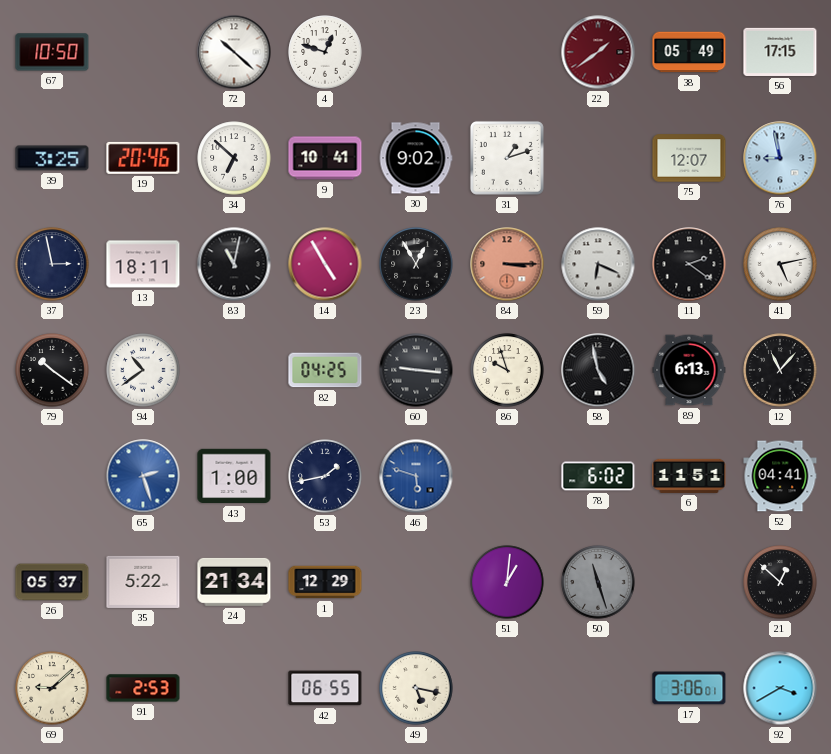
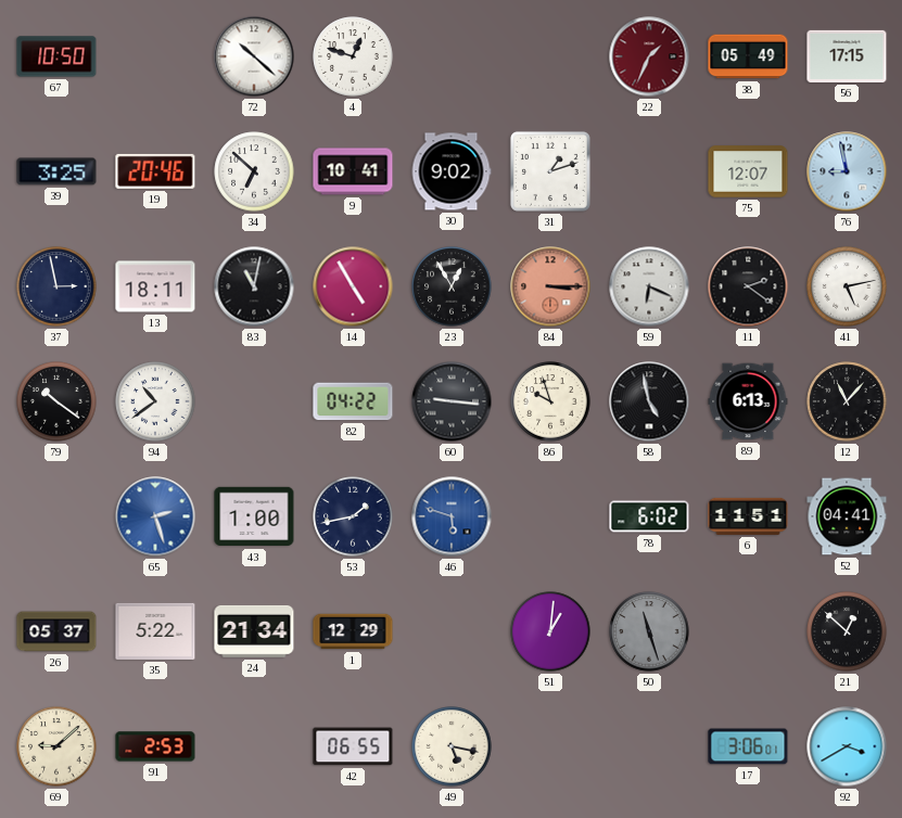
22: 1:39 -> 1:34 (649, 56)
82: 04:25 -> 04:22 (353, 401)
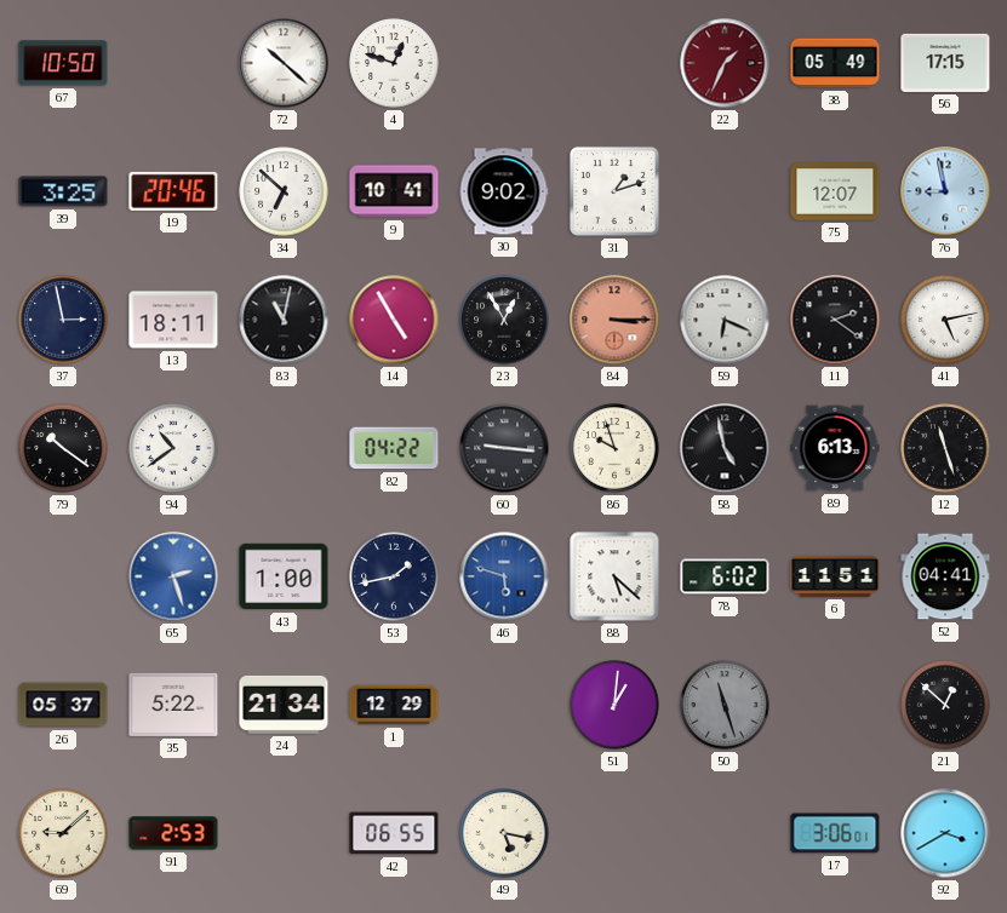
12: 11:07 -> 11:27 (945, 448)
88: none -> 5:22 (614, 576)
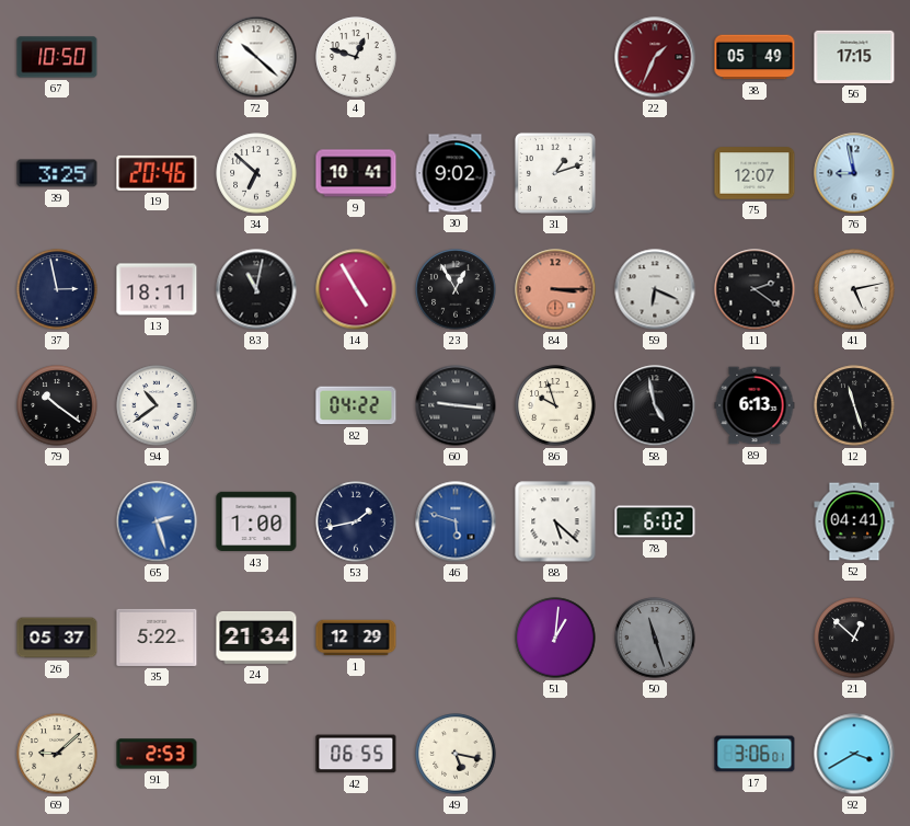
6: 11:51 -> none (835, 576)
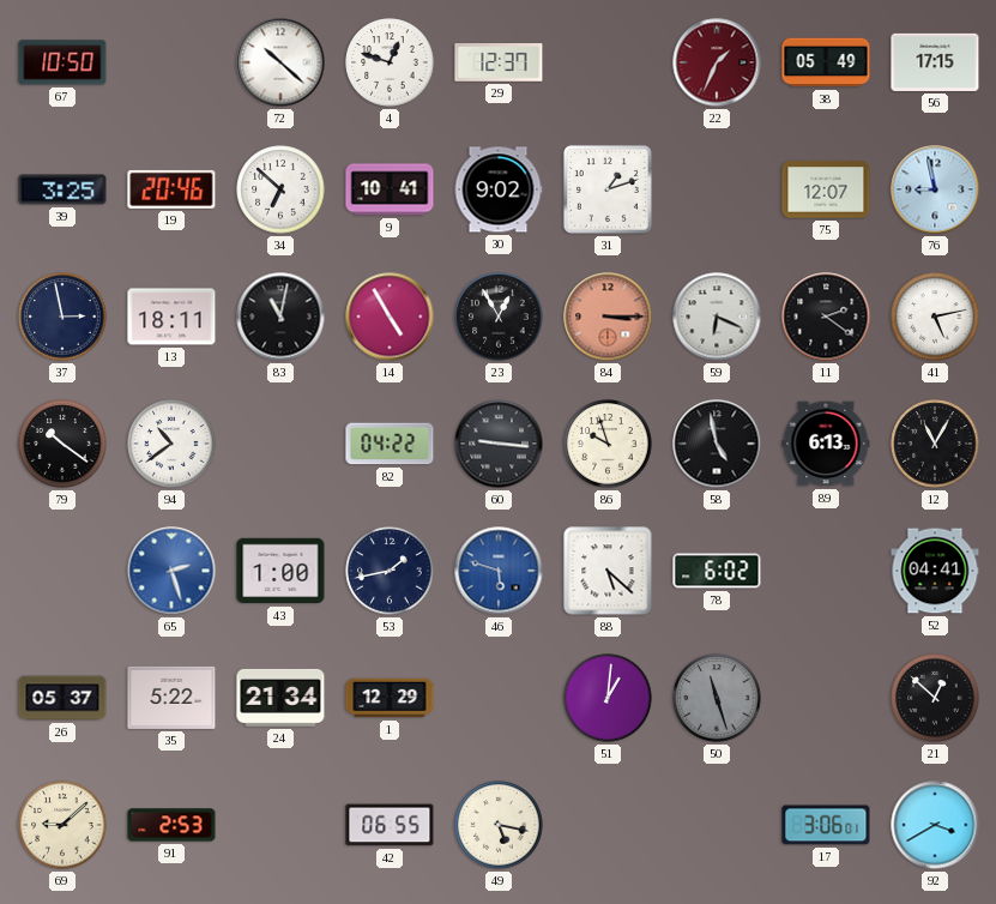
29: none -> 12:37 (499, 64)
12: 11:27 -> 11:05 (935, 444)
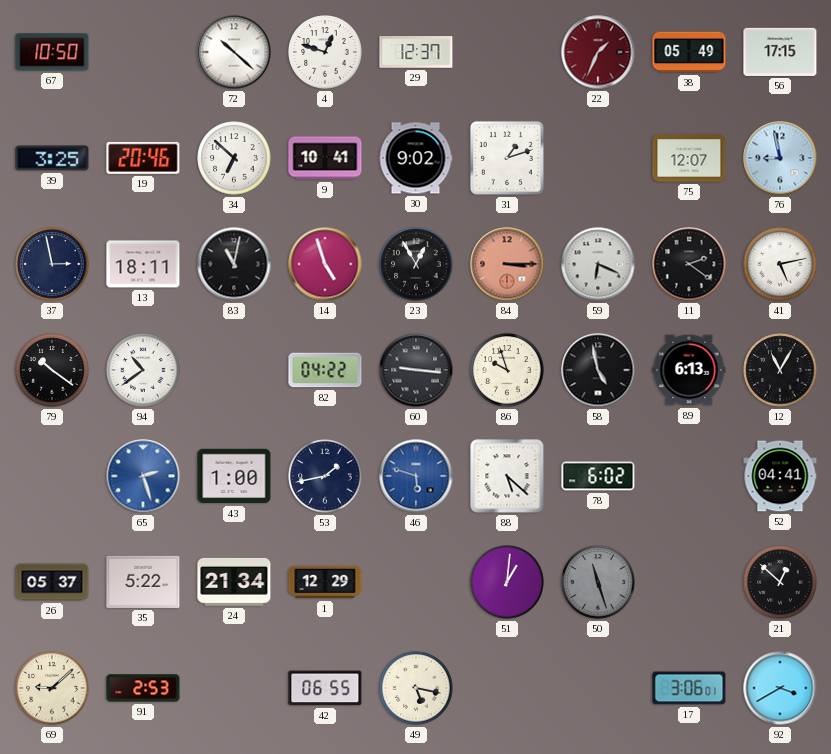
14: 4:55 -> 4:57 (325, 264)
